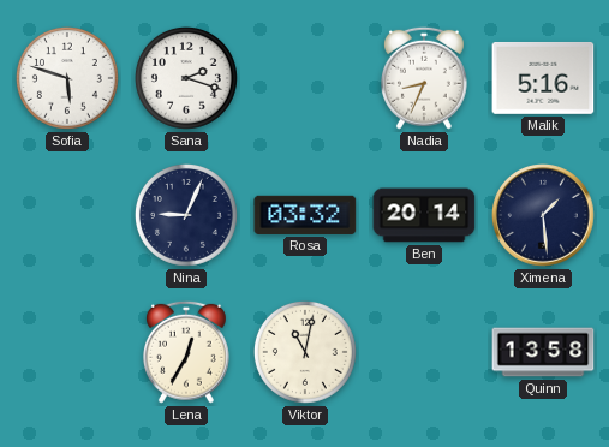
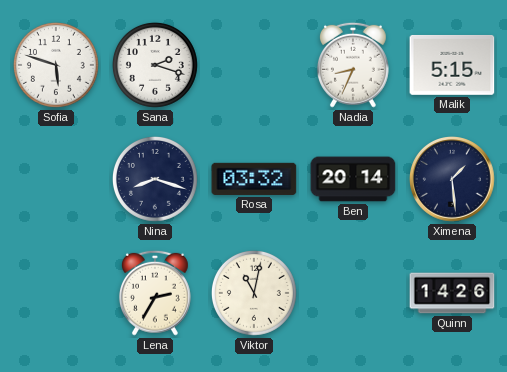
Malik: 5:16 -> 5:15 (452, 65)
Nina: 9:04 -> 8:18 (155, 179)
Lena: 12:35 -> 2:35 (155, 293)
Quinn: 13:58 -> 14:26 (452, 293)
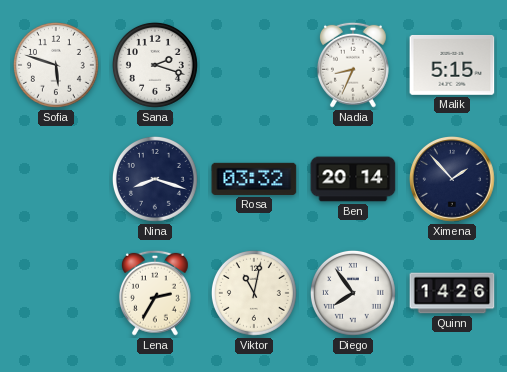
Ximena: 1:29 -> 1:53 (453, 180)
Diego: none -> 7:54 (353, 293)
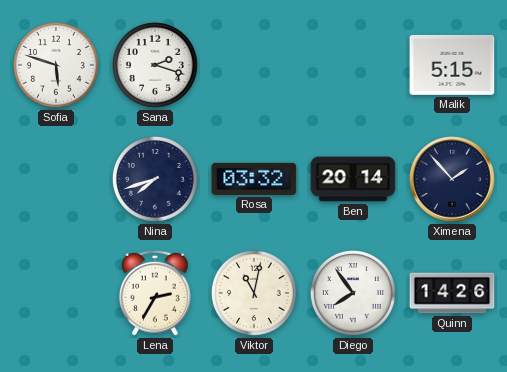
Nadia: 8:34 -> none (353, 65)
Nina: 8:18 -> 7:42 (155, 179)
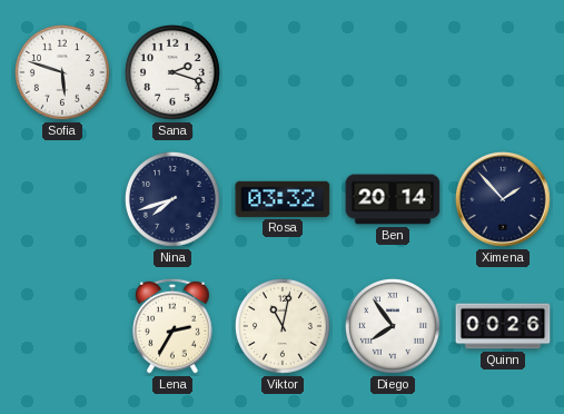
Malik: 5:15 -> none (452, 65)
Quinn: 14:26 -> 00:26 (503, 326)
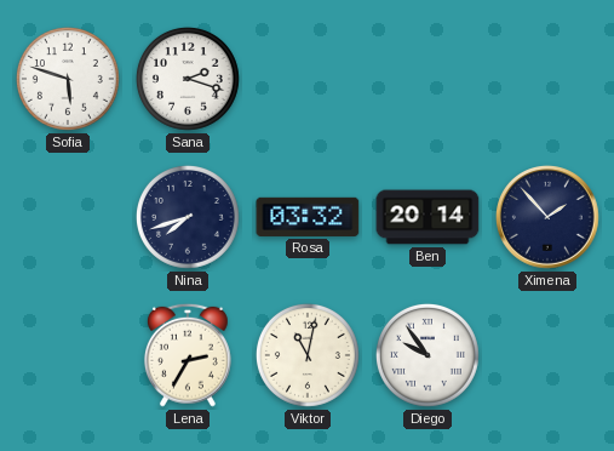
Diego: 7:54 -> 9:54 (427, 355)
Quinn: 00:26 -> none (503, 326)
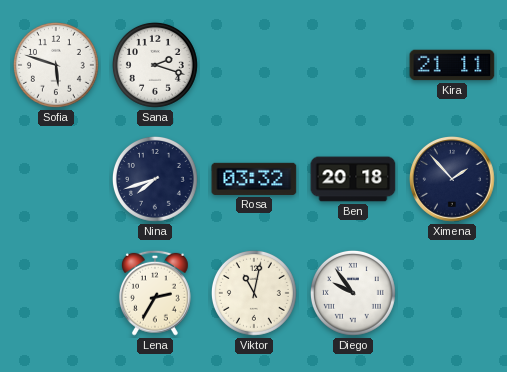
Kira: none -> 21:11 (452, 65)
Ben: 20:14 -> 20:18 (353, 179)
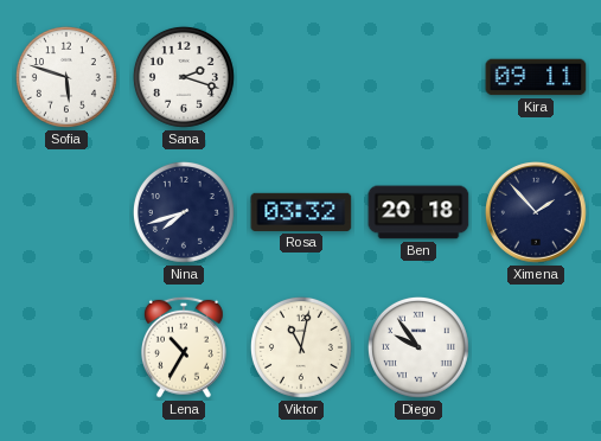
Kira: 21:11 -> 09:11 (536, 77)
Lena: 2:35 -> 10:35 (184, 347)
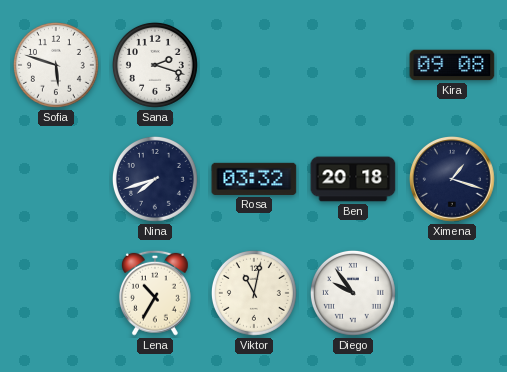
Kira: 09:11 -> 09:08 (452, 65)
Ximena: 1:53 -> 1:18 (453, 180)
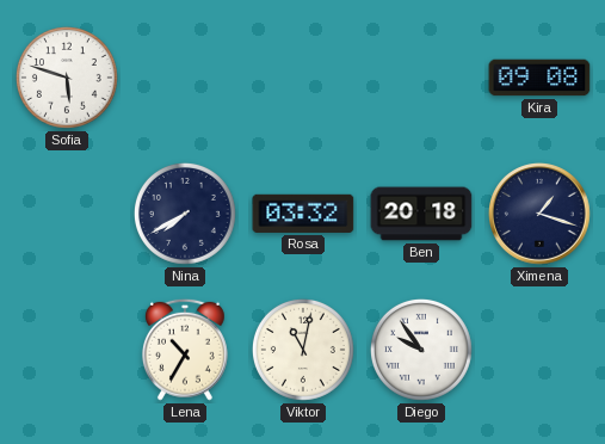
Sana: 2:18 -> none (155, 65)
Nina: 7:42 -> 7:40 (185, 214)
